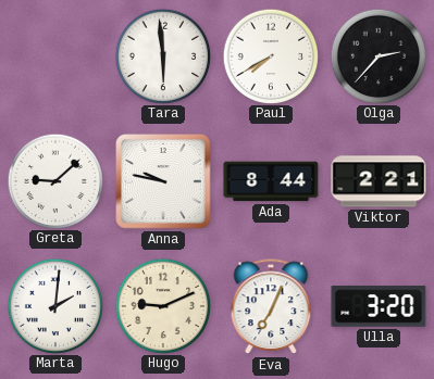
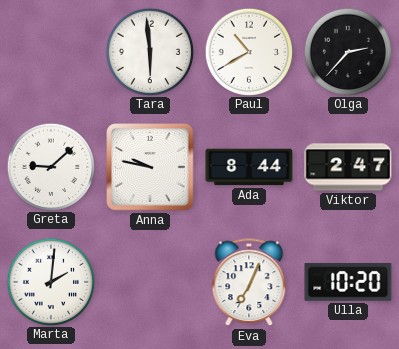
Paul: 7:40 -> 10:40 (248, 51)
Viktor: 2:21 -> 2:47 (348, 167)
Hugo: 9:11 -> none (162, 305)
Ulla: 3:20 -> 10:20 (348, 282)
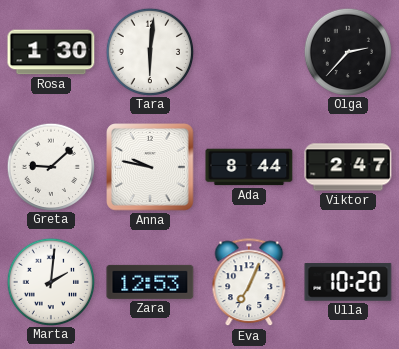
Rosa: none -> 1:30 (51, 52)
Tara: 5:59 -> 6:01 (149, 51)
Paul: 10:40 -> none (248, 51)
Zara: none -> 12:53 (150, 282)
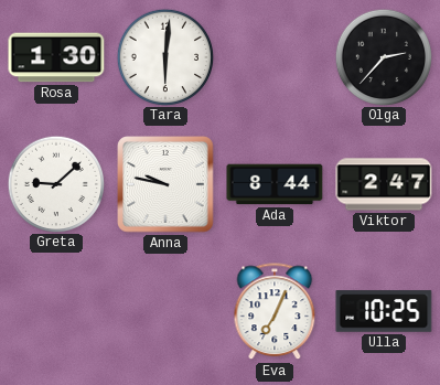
Marta: 2:01 -> none (50, 281)
Zara: 12:53 -> none (150, 282)
Ulla: 10:20 -> 10:25 (384, 311)
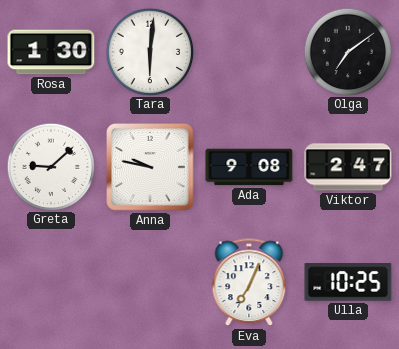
Olga: 2:37 -> 7:09 (347, 51)
Ada: 8:44 -> 9:08 (249, 167)
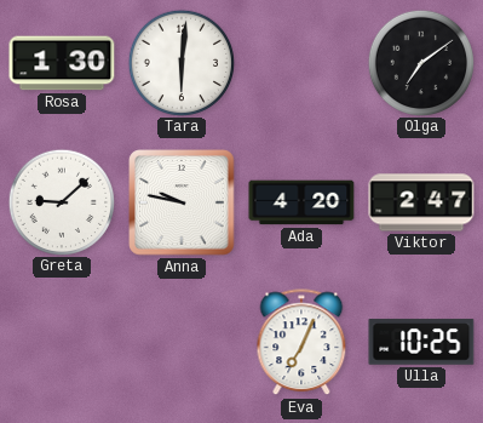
Ada: 9:08 -> 4:20 (301, 202)
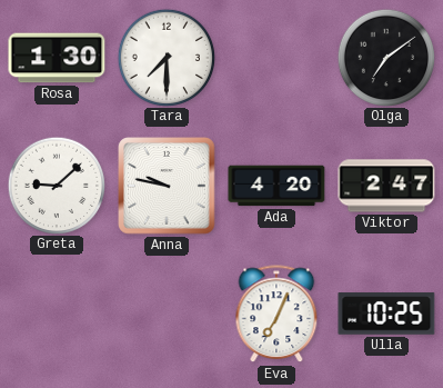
Tara: 6:01 -> 7:30 (165, 57)
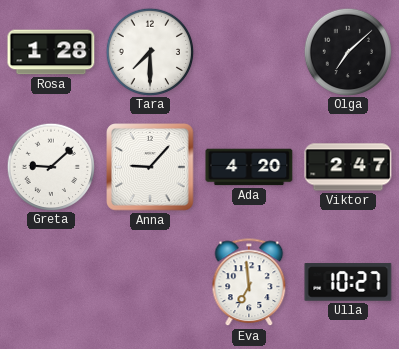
Rosa: 1:30 -> 1:28 (51, 52)
Olga: 7:09 -> 7:08 (347, 51)
Anna: 9:47 -> 9:07 (150, 167)
Eva: 7:04 -> 6:59 (249, 283)
Ulla: 10:25 -> 10:27 (348, 282)
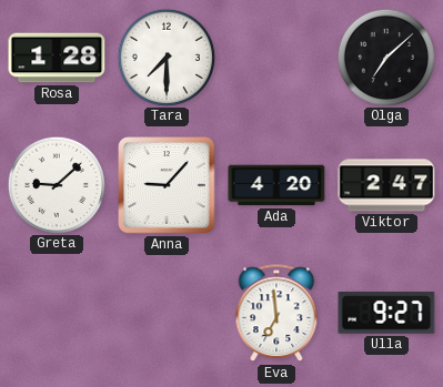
Ulla: 10:27 -> 9:27 (386, 313)
